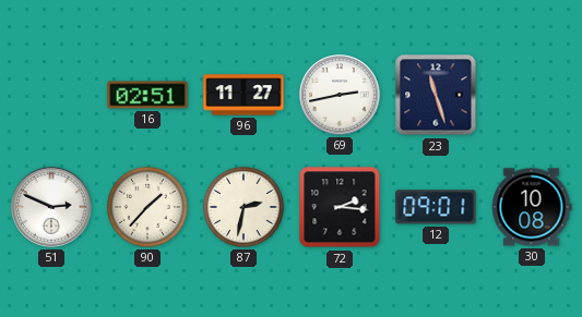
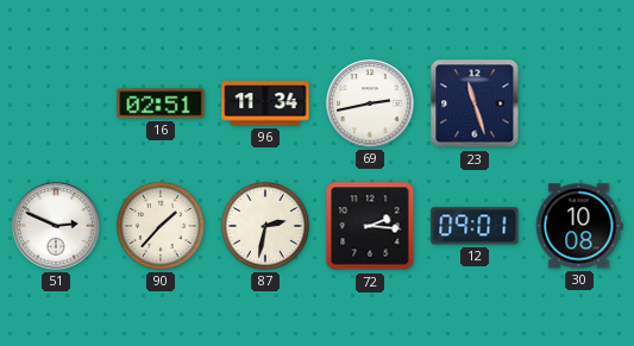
96: 11:27 -> 11:34 (265, 103)
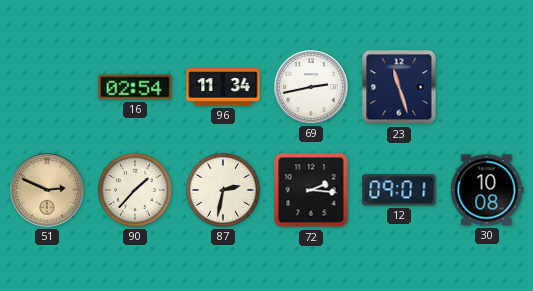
16: 02:51 -> 02:54 (135, 87)
51 dial: white -> champagne (47, 190)
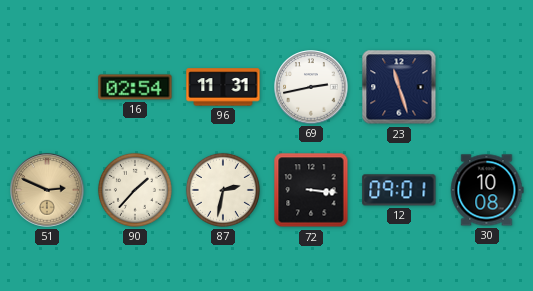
96: 11:34 -> 11:31 (223, 87)
72: 2:16 -> 3:16 (311, 190)
